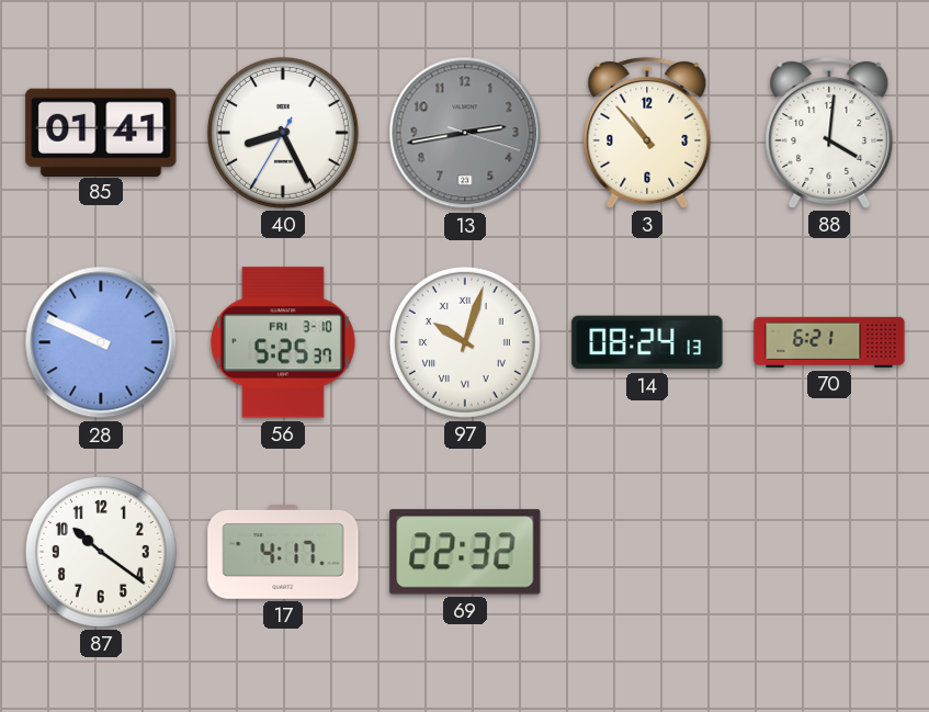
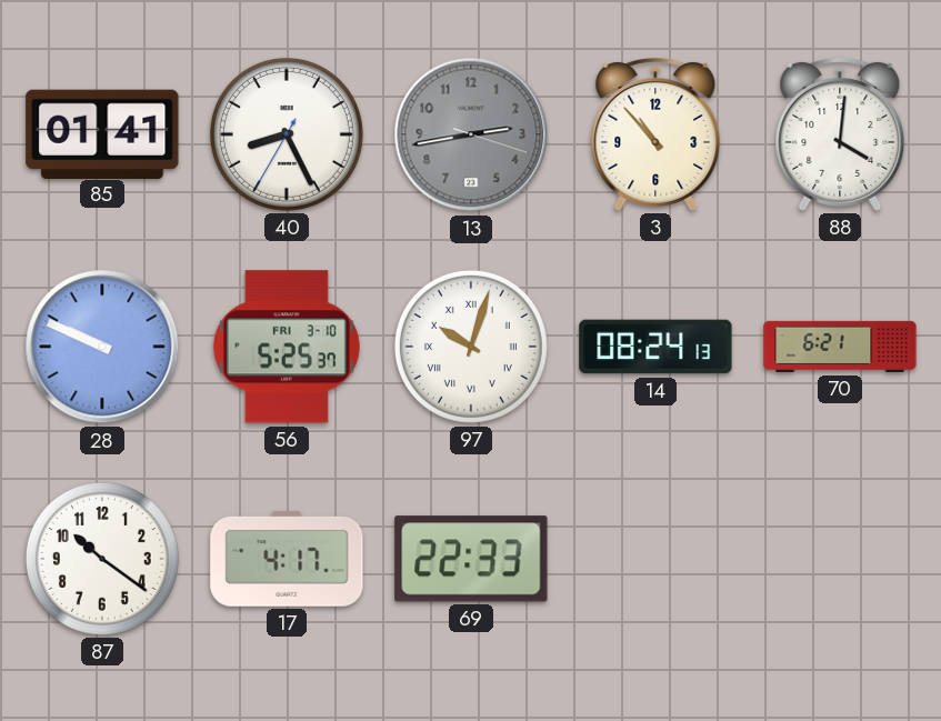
69: 22:32 -> 22:33 (471, 559)
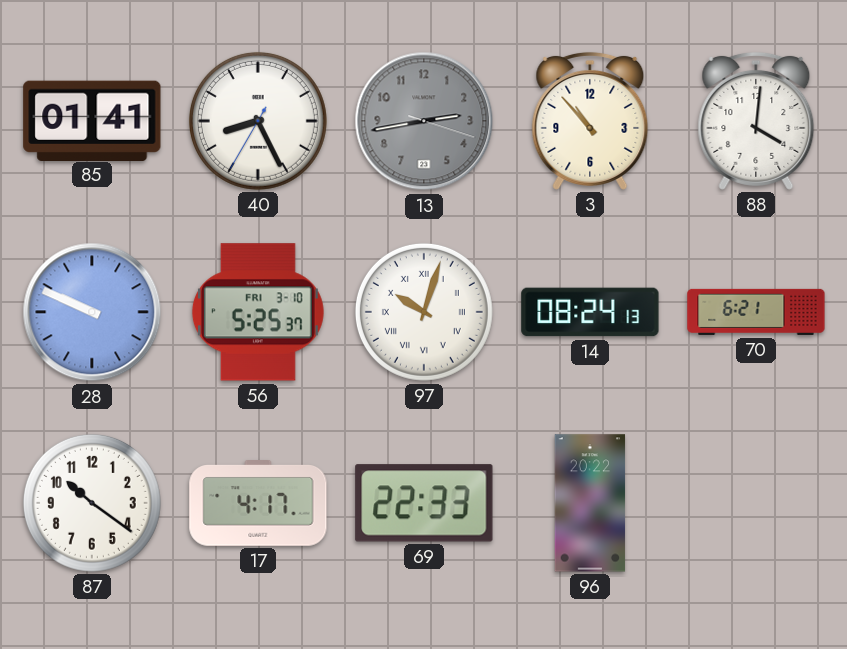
96: none -> 20:22 (590, 503)
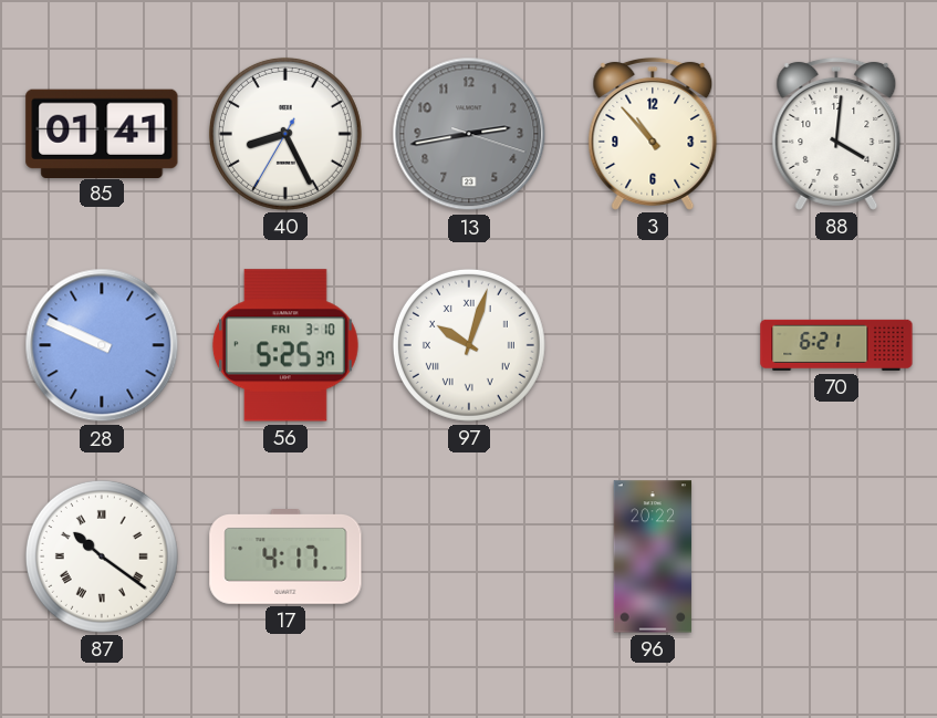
14: 08:24 -> none (590, 312)
87 numerals: Arabic -> Roman (102, 556)
69: 22:33 -> none (424, 503)
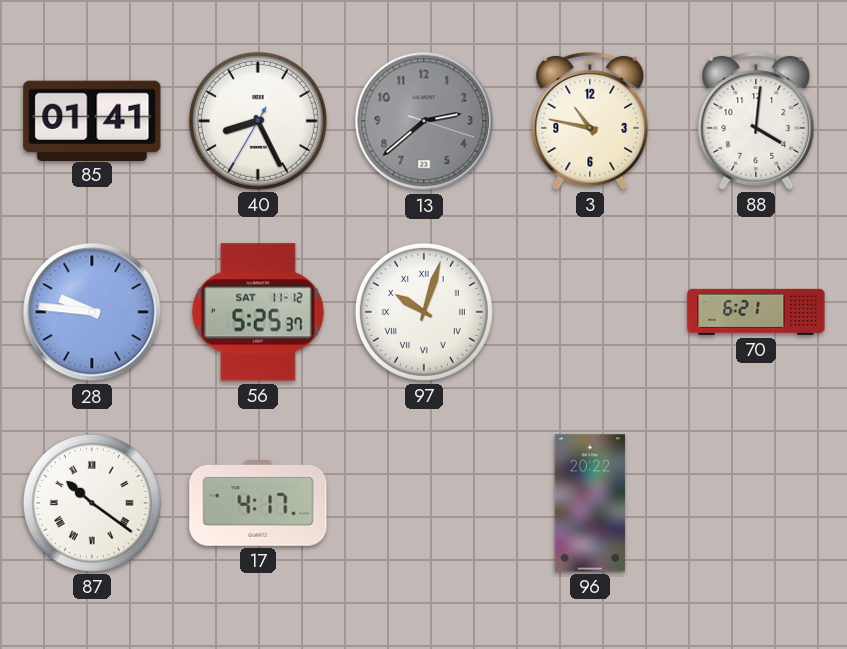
13: 2:43 -> 2:38 (424, 121)
3: 10:53 -> 10:47 (590, 121)
28: 9:49 -> 9:46 (92, 312)
56 date: FRI 3-10 -> SAT 11-12 (258, 312)
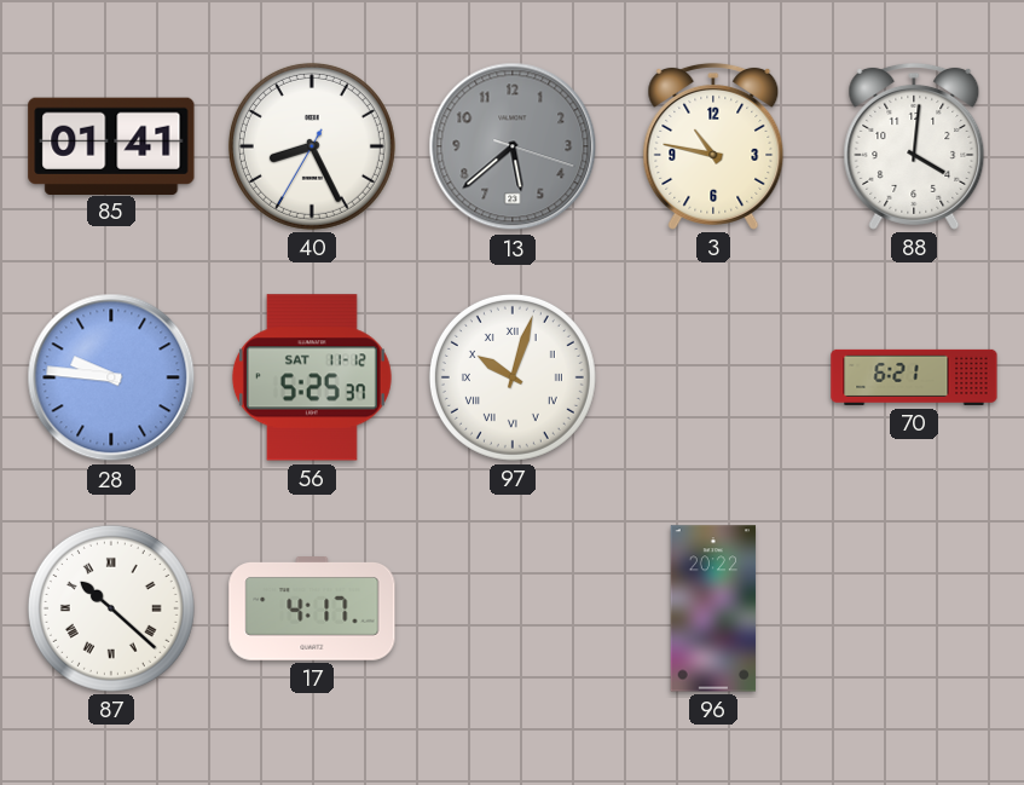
13: 2:38 -> 5:38 (513, 146)
87: 10:21 -> 10:22 (111, 608)
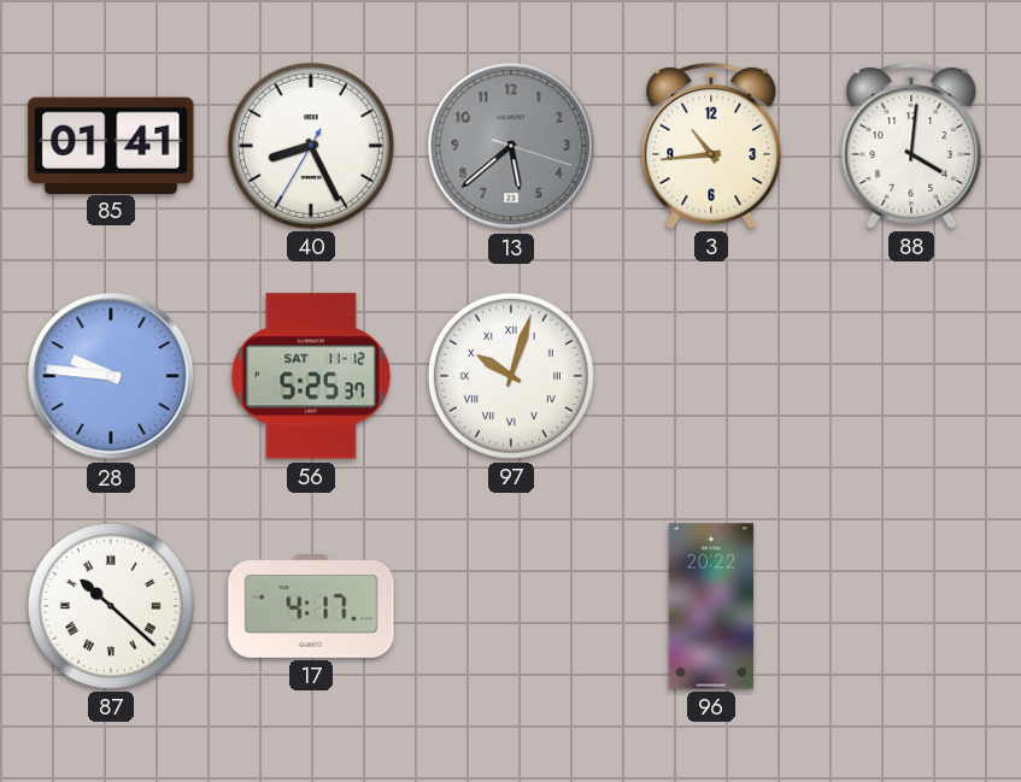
3: 10:47 -> 10:44 (711, 146)
70: 6:21 -> none (914, 377)
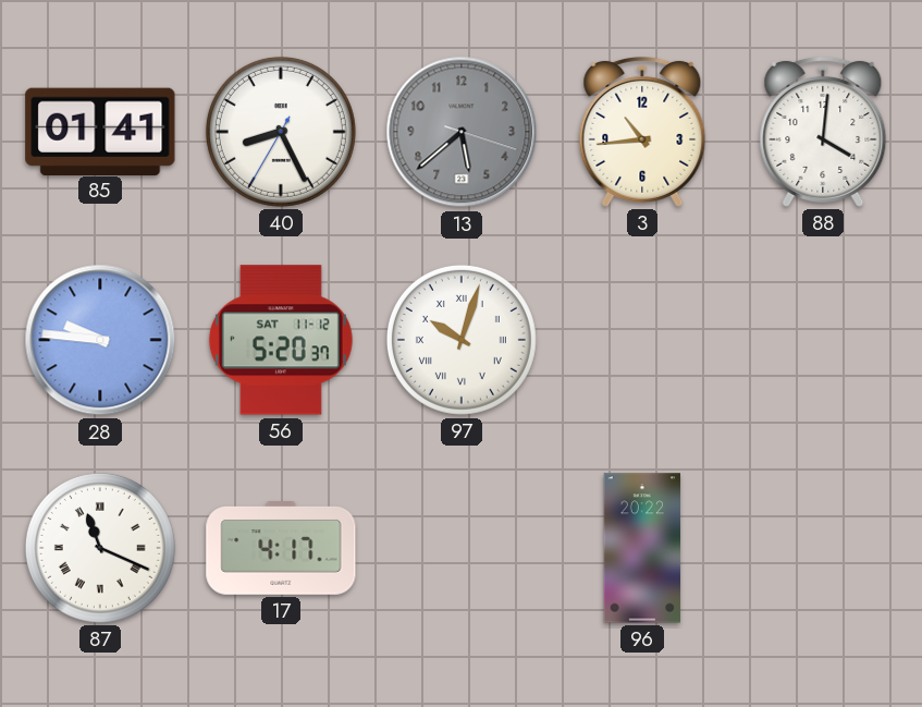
56: 5:25 -> 5:20 (281, 340)
87: 10:22 -> 11:19 (100, 548)
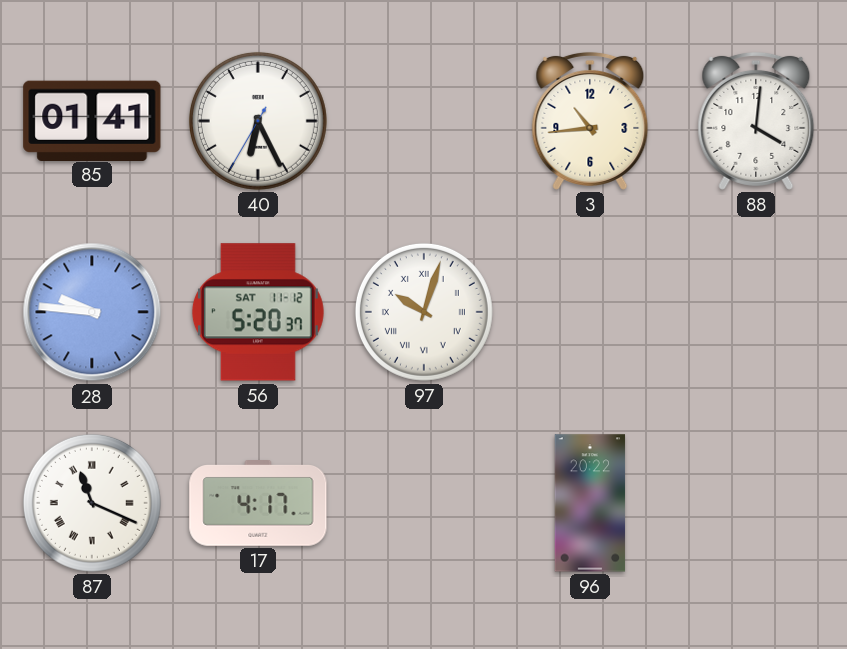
40: 8:25 -> 6:25 (258, 121)
13: 5:38 -> none (462, 132)
